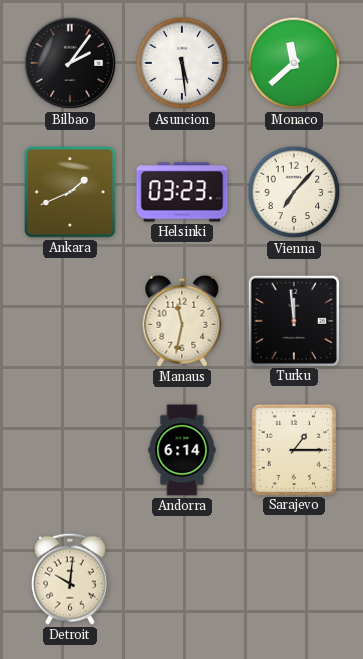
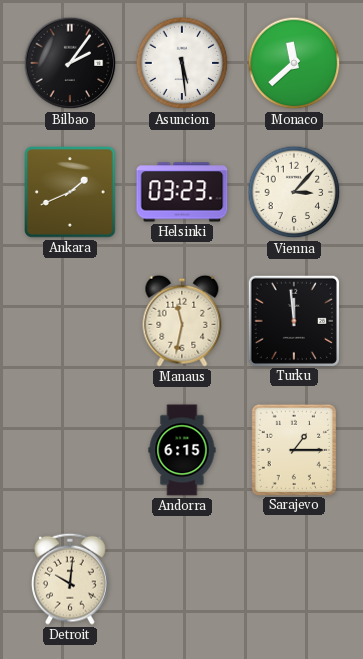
Vienna: 7:07 -> 3:07 (294, 192)
Andorra: 6:14 -> 6:15 (182, 450)
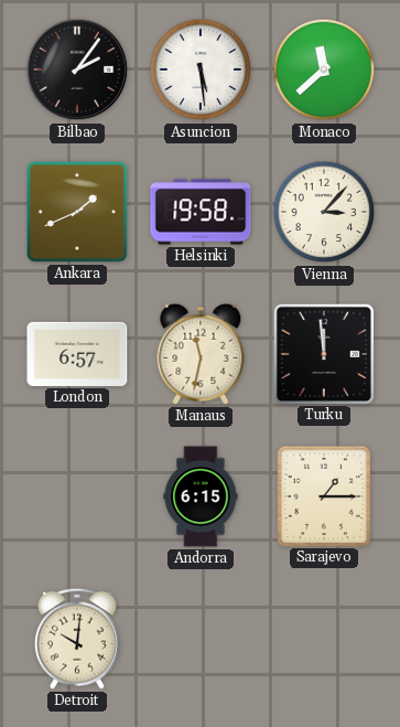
Helsinki: 03:23 -> 19:58 (201, 212)
London: none -> 6:57 (77, 354)
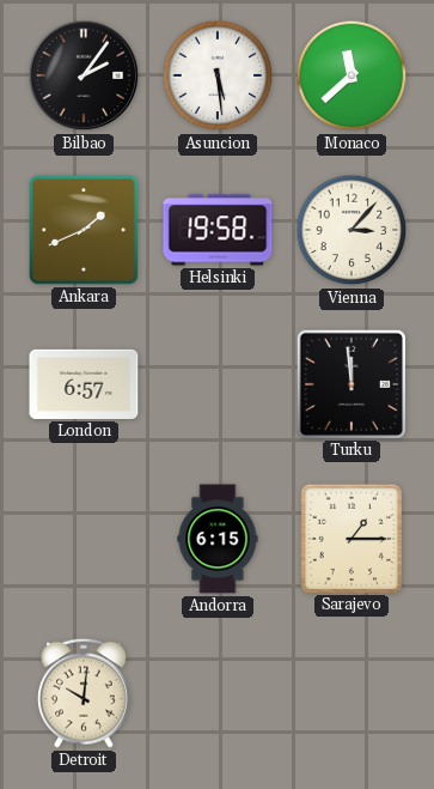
Manaus: 11:32 -> none (201, 354)
